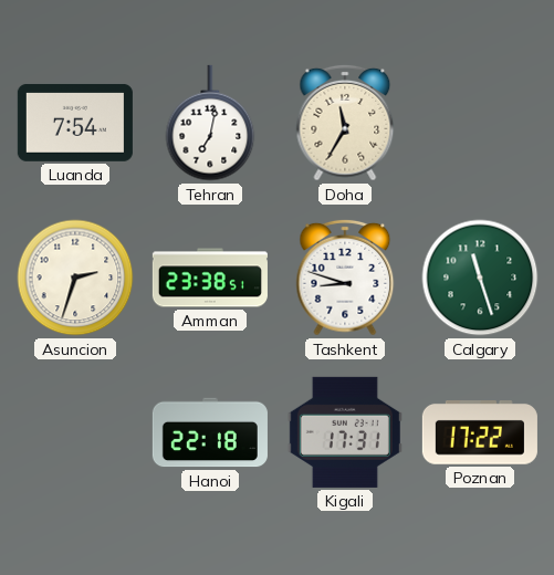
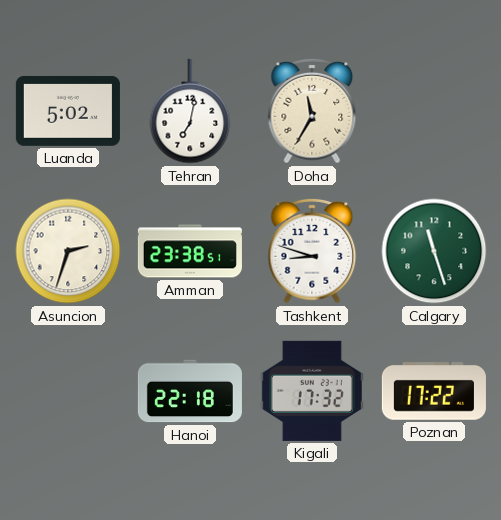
Luanda: 7:54 -> 5:02 (68, 111)
Kigali: 17:31 -> 17:32 (312, 391)
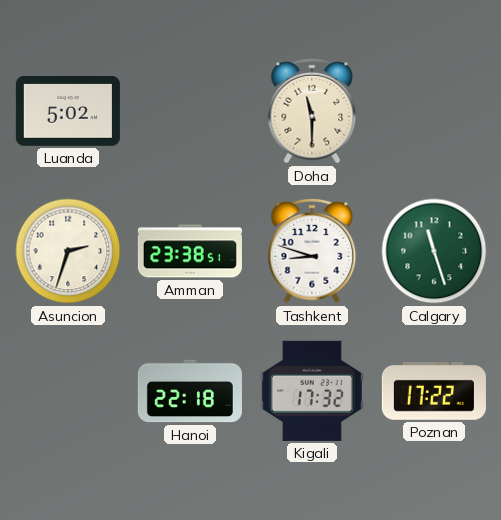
Tehran: 7:02 -> none (190, 111)
Doha: 11:35 -> 11:30 (312, 111)
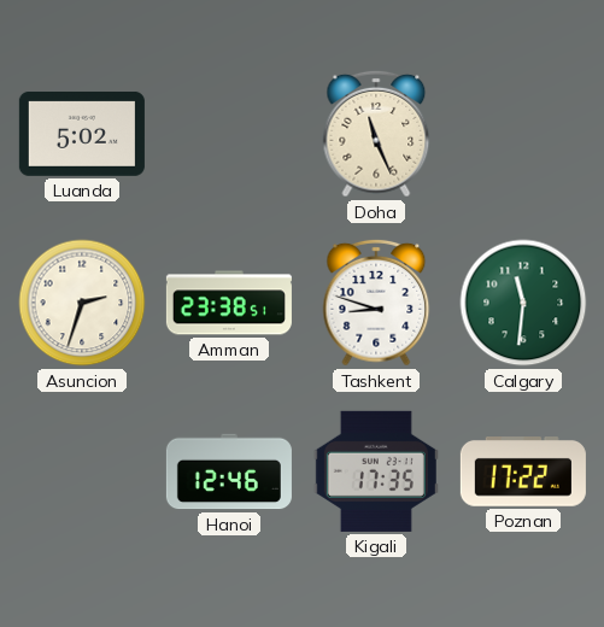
Doha: 11:30 -> 11:26 (376, 134)
Calgary: 11:27 -> 11:31 (523, 303)
Hanoi: 22:18 -> 12:46 (229, 471)
Kigali: 17:32 -> 17:35 (376, 471)
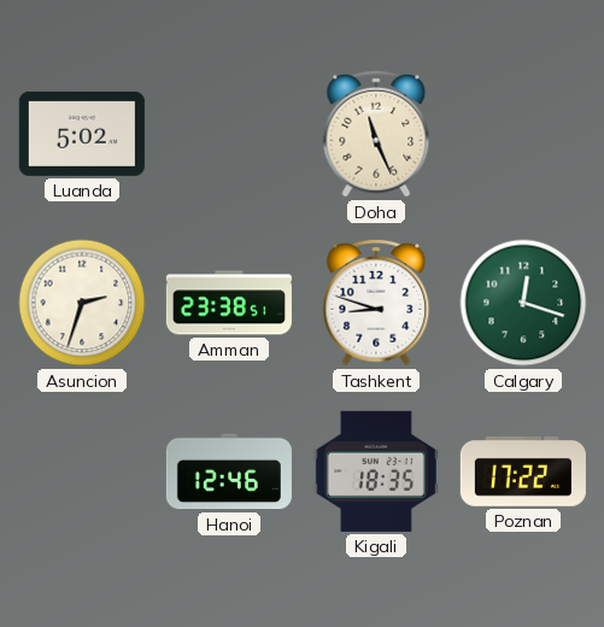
Calgary: 11:31 -> 12:18 (523, 303)
Kigali: 17:35 -> 18:35 (376, 471)
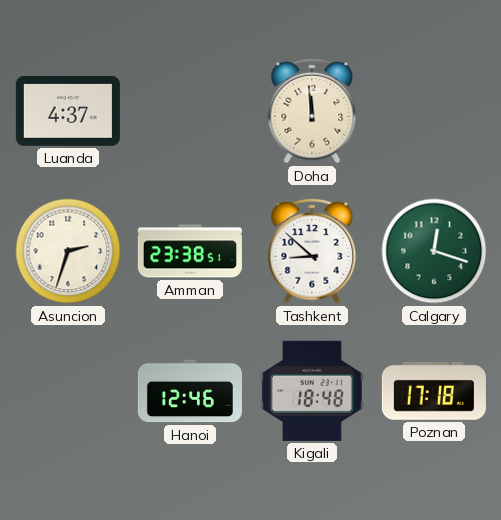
Luanda: 5:02 -> 4:37 (68, 111)
Doha: 11:26 -> 11:59 (312, 111)
Tashkent: 8:48 -> 8:52 (312, 251)
Kigali: 18:35 -> 18:48 (312, 391)
Poznan: 17:22 -> 17:18 (434, 392)
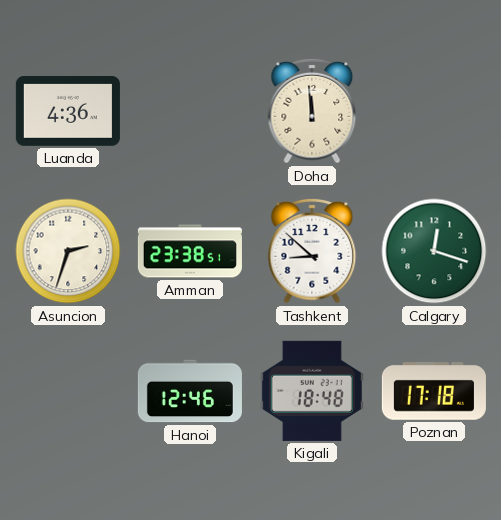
Luanda: 4:37 -> 4:36 (68, 111)
